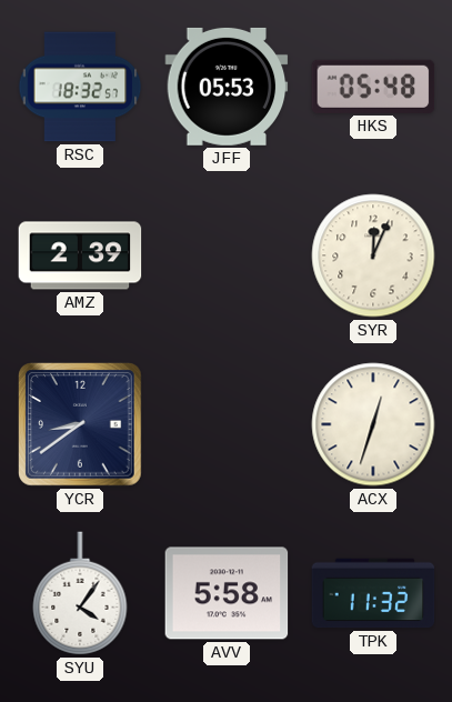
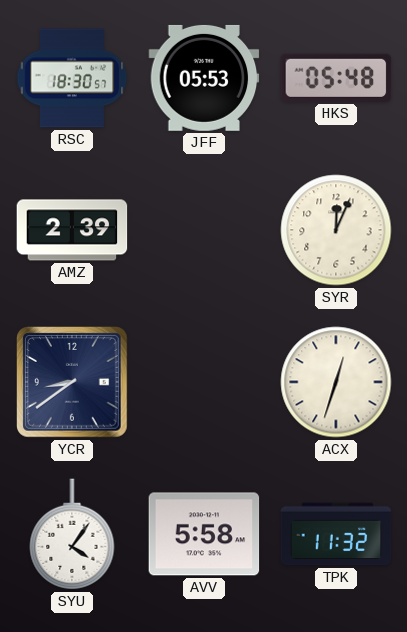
RSC: 18:32 -> 18:30 (72, 78)
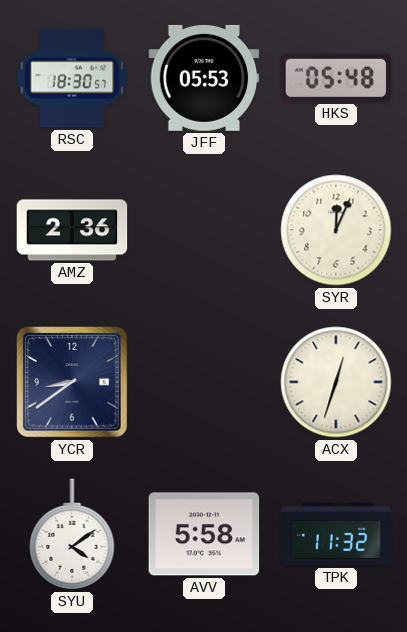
AMZ: 2:39 -> 2:36 (72, 230)
SYU: 4:06 -> 4:09 (72, 534)
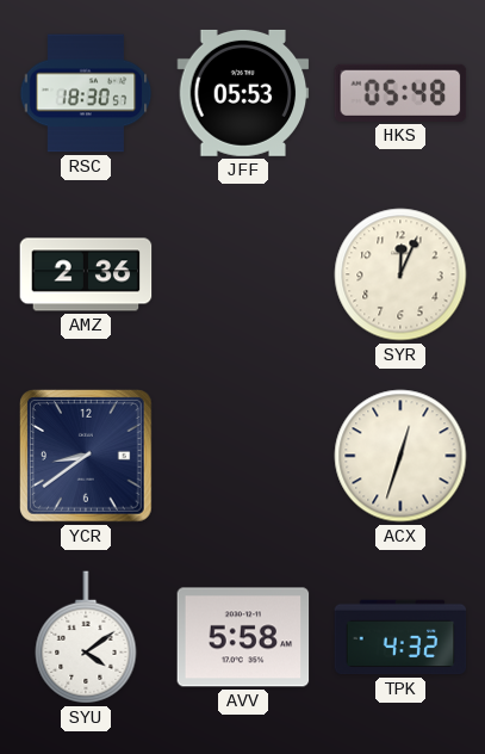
TPK: 11:32 -> 4:32 (400, 637)
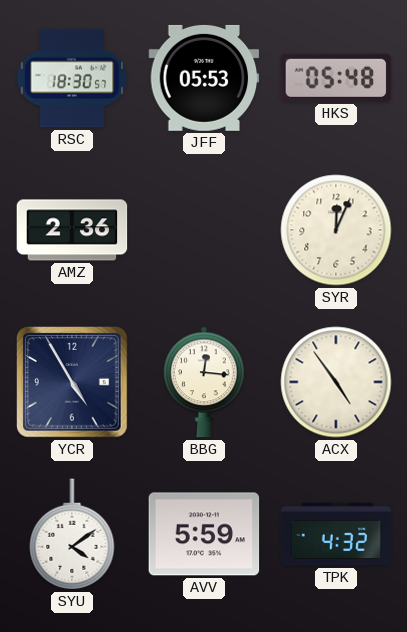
YCR: 8:39 -> 4:55 (73, 383)
BBG: none -> 12:16 (205, 382)
ACX: 12:33 -> 4:54 (336, 382)
AVV: 5:58 -> 5:59 (204, 534)
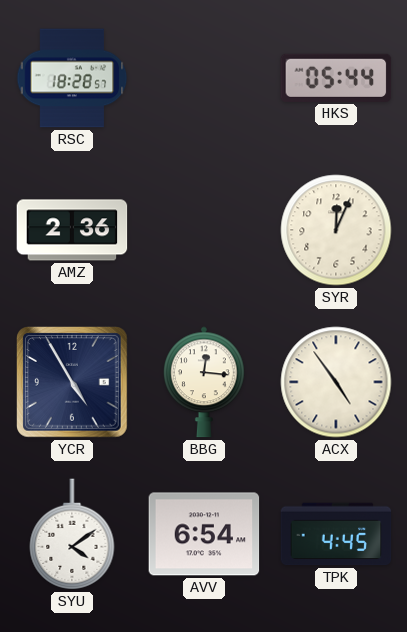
RSC: 18:30 -> 18:28 (72, 78)
JFF: 05:53 -> none (204, 78)
HKS: 05:48 -> 05:44 (336, 78)
AVV: 5:59 -> 6:54 (204, 534)
TPK: 4:32 -> 4:45 (336, 534)
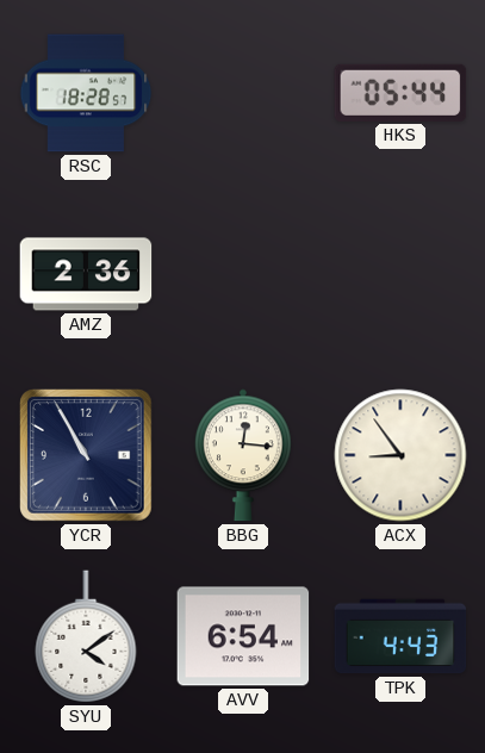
SYR: 12:04 -> none (336, 230)
YCR: 4:55 -> 10:55 (87, 456)
ACX: 4:54 -> 8:54 (400, 455)
TPK: 4:45 -> 4:43 (400, 636)
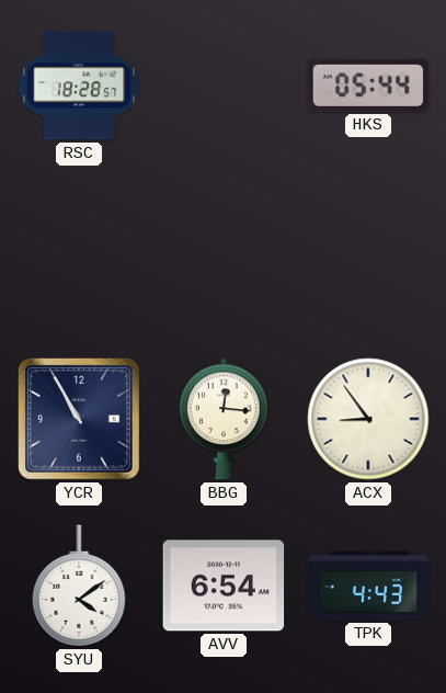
AMZ: 2:36 -> none (86, 274)
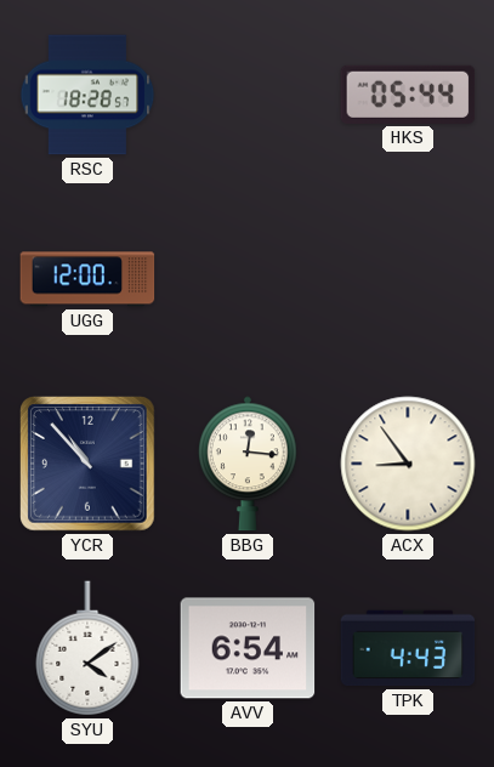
UGG: none -> 12:00 (87, 279)
YCR: 10:55 -> 10:53 (89, 465)
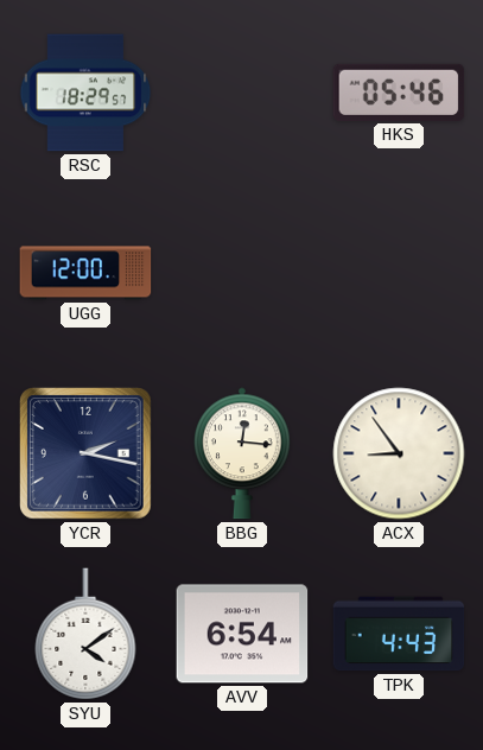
RSC: 18:28 -> 18:29 (85, 93)
HKS: 05:44 -> 05:46 (399, 93)
YCR: 10:53 -> 2:17 (87, 455)
